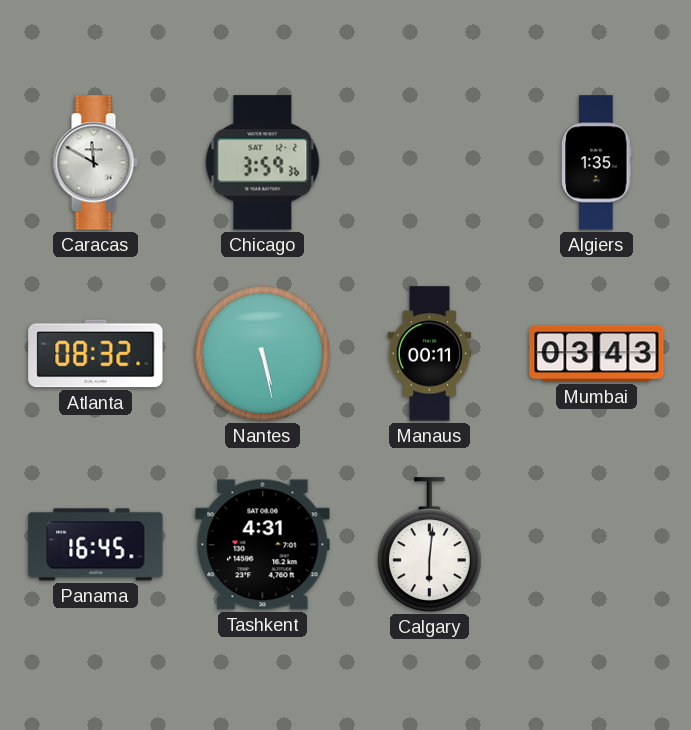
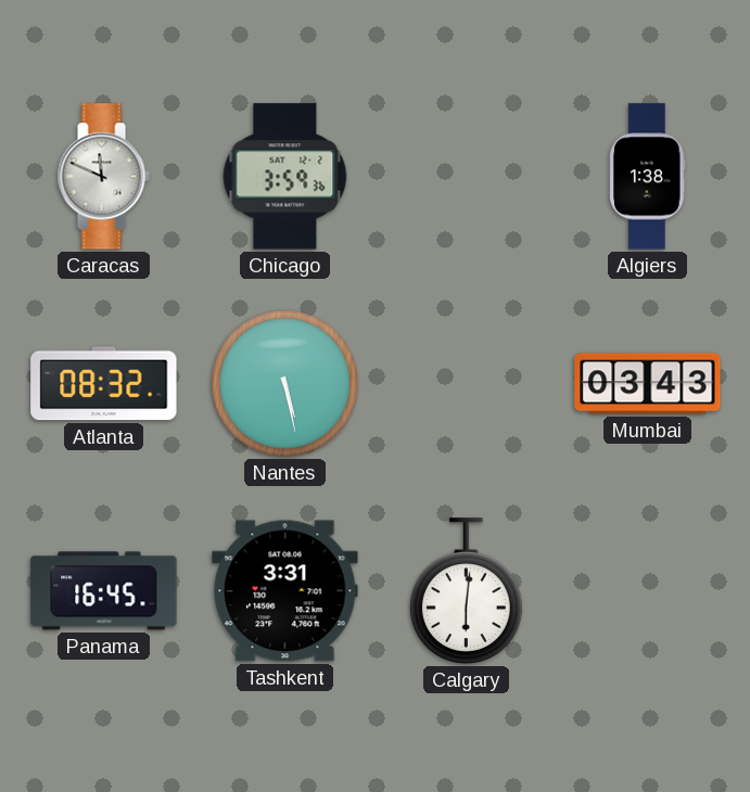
Caracas: 11:50 -> 11:49 (103, 177)
Algiers: 1:35 -> 1:38 (648, 177)
Manaus: 00:11 -> none (430, 354)
Tashkent: 4:31 -> 3:31 (285, 591)
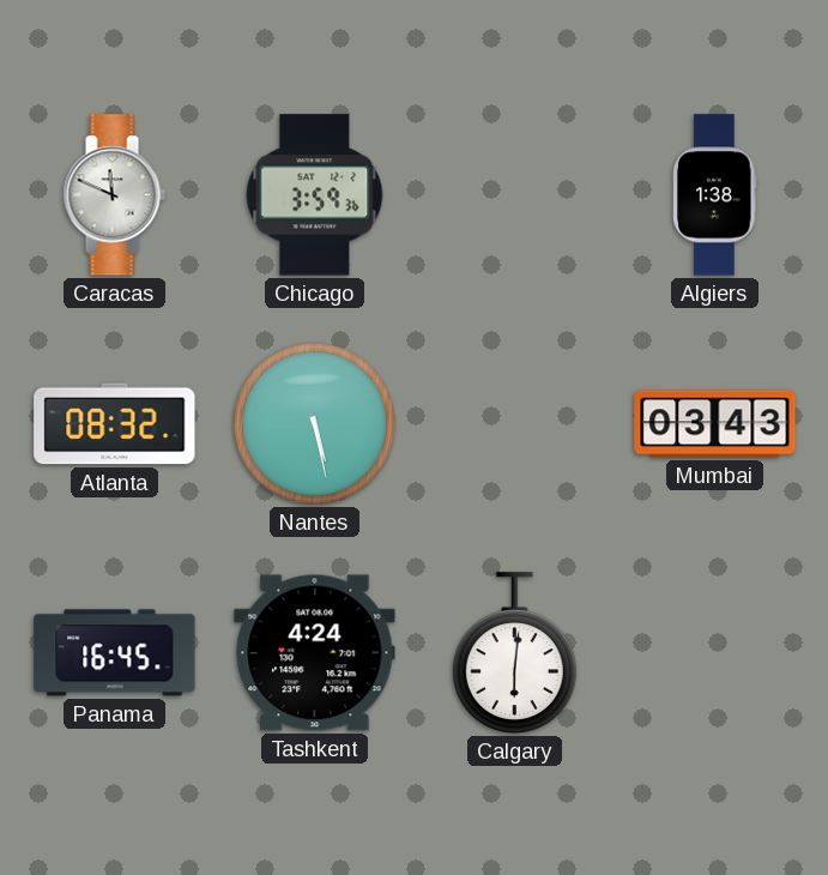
Tashkent: 3:31 -> 4:24 (315, 653)
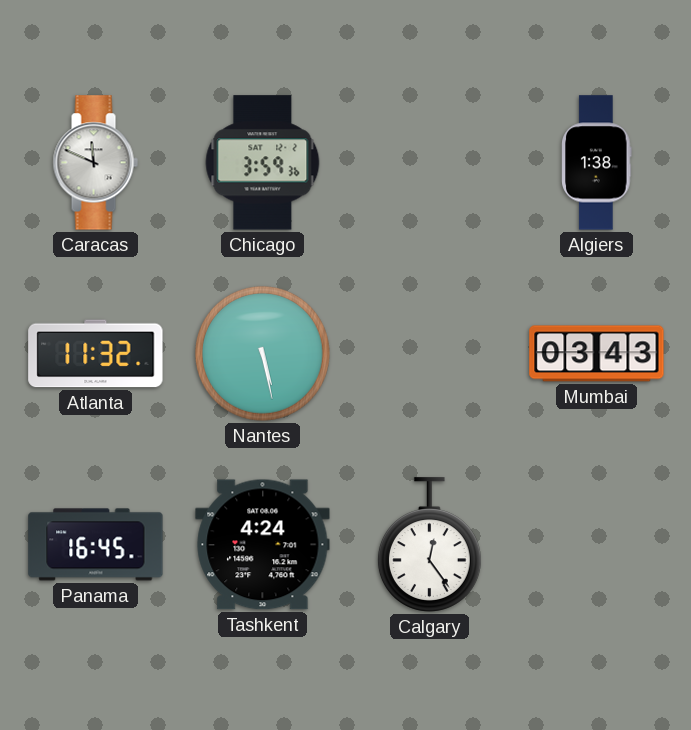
Atlanta: 08:32 -> 11:32 (96, 354)
Calgary: 6:01 -> 12:24 (429, 545)
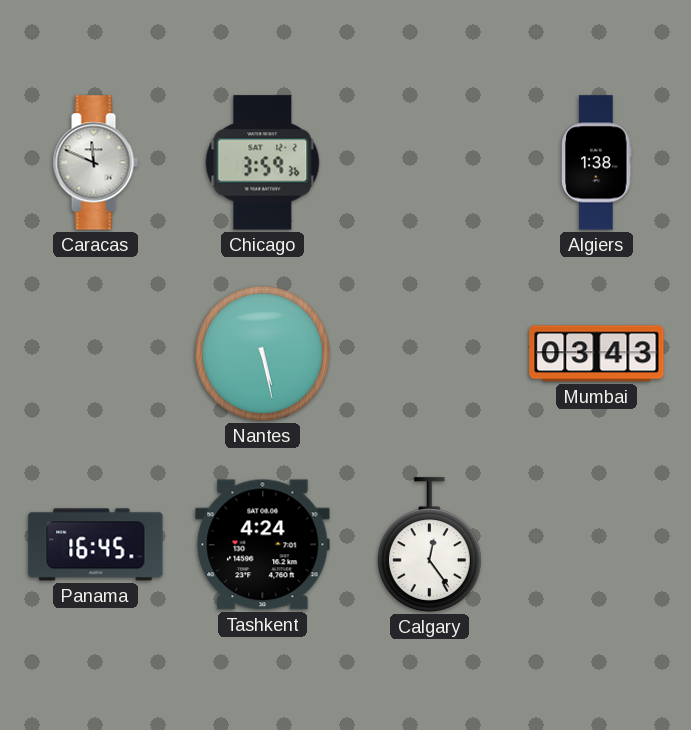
Atlanta: 11:32 -> none (96, 354)
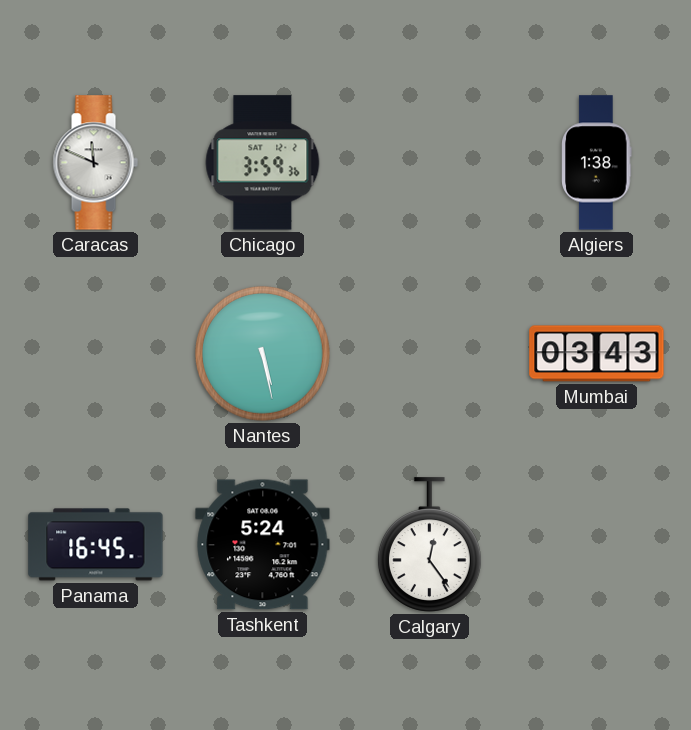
Tashkent: 4:24 -> 5:24 (263, 545)
